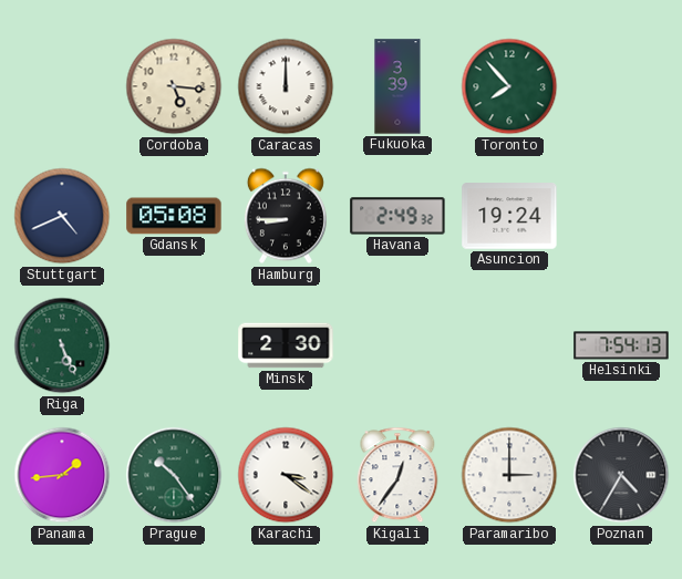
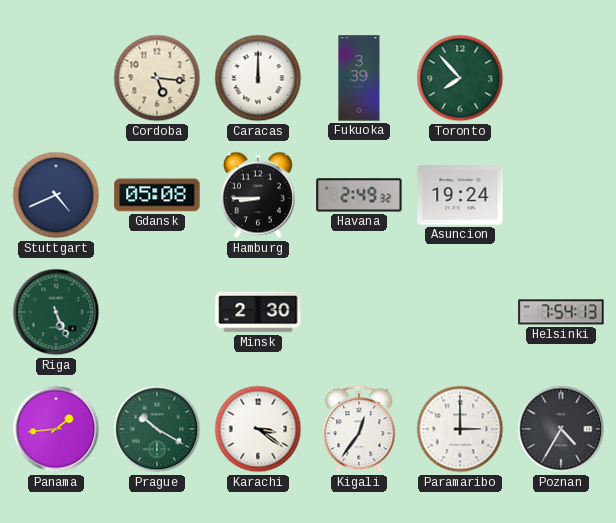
Prague: 10:24 -> 10:20 (157, 429)
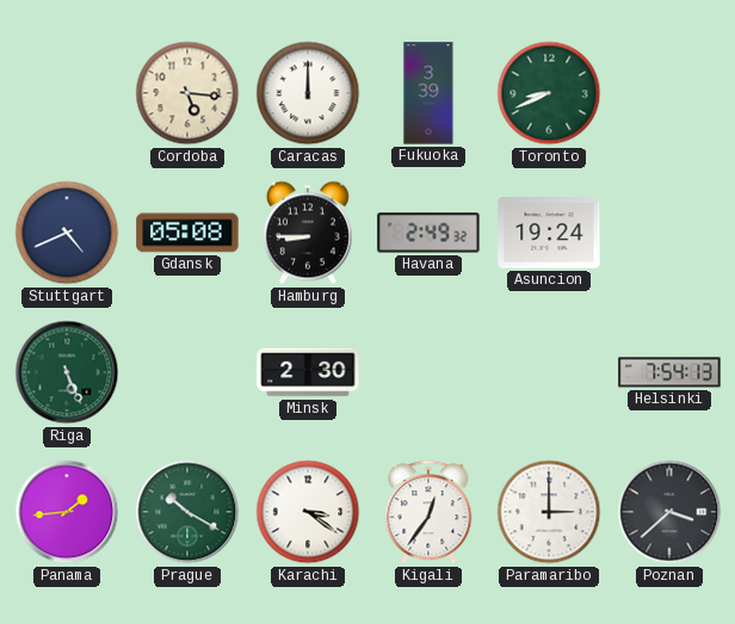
Toronto: 7:53 -> 8:41 (549, 93)
Poznan: 4:35 -> 3:38 (669, 512)
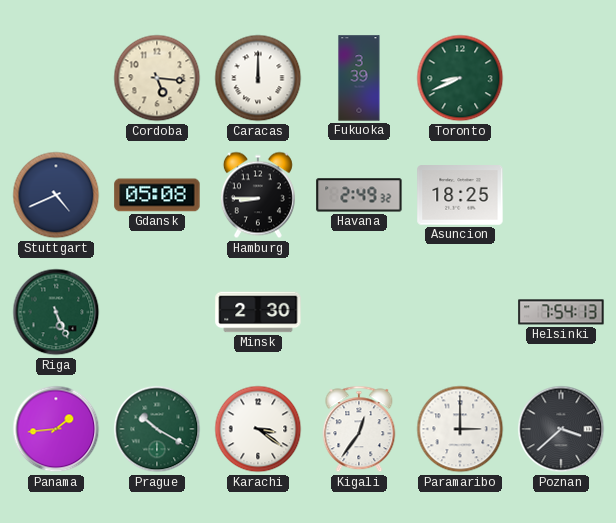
Asuncion: 19:24 -> 18:25 (460, 195)
